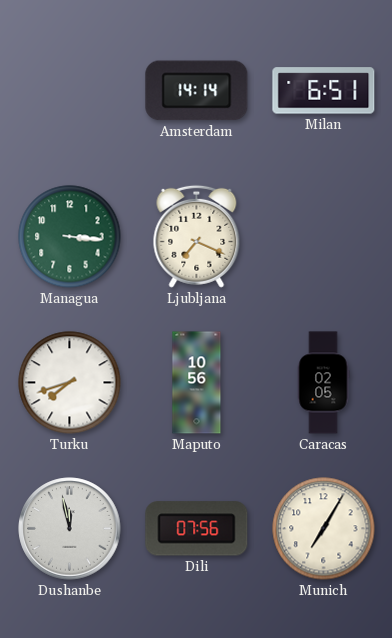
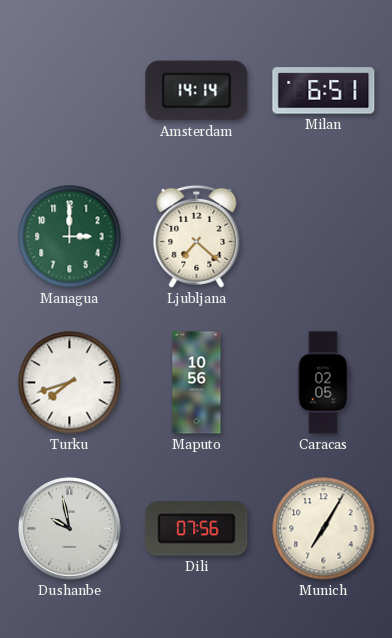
Managua: 3:16 -> 3:00 (70, 237)
Ljubljana: 7:19 -> 7:22 (197, 236)
Dushanbe: 11:58 -> 9:58 (70, 529)
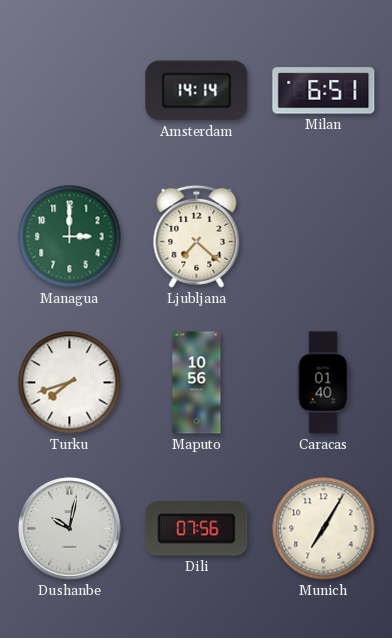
Caracas: 02:05 -> 01:40 (323, 383)
Dushanbe: 9:58 -> 10:02 (70, 529)
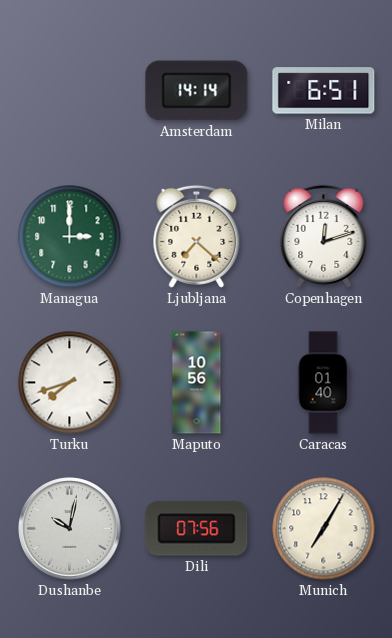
Copenhagen: none -> 12:12 (324, 236)
